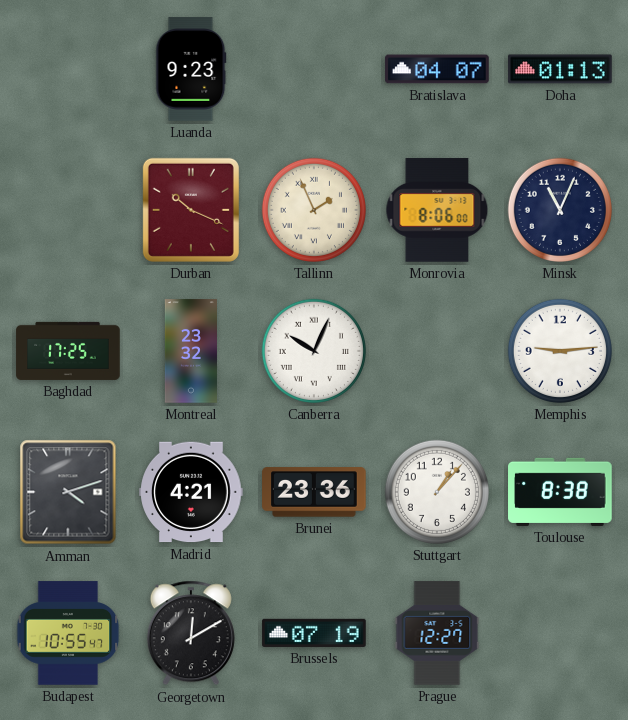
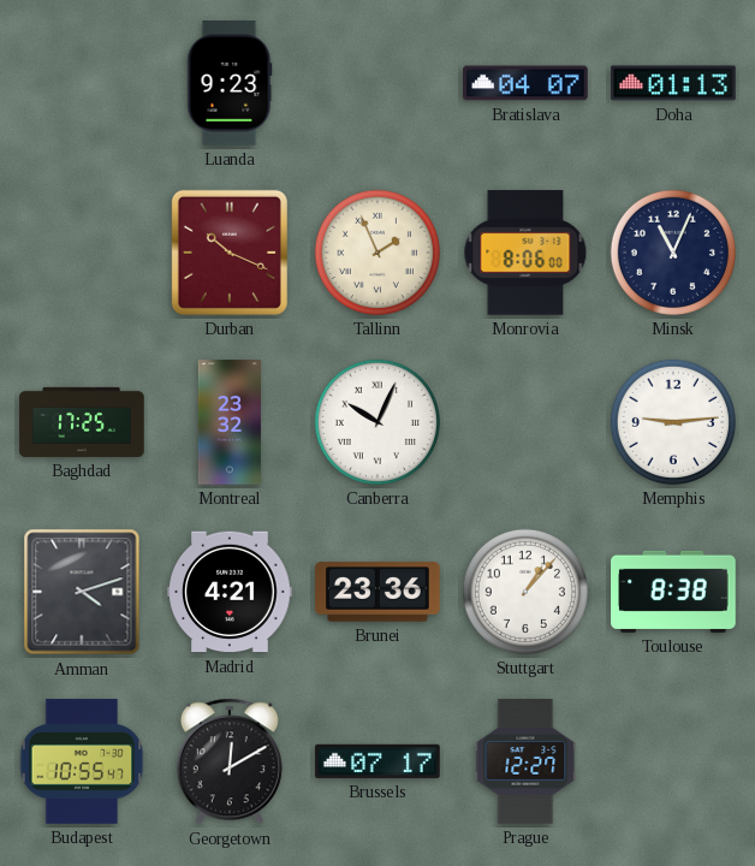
Brussels: 07:19 -> 07:17 (377, 761)
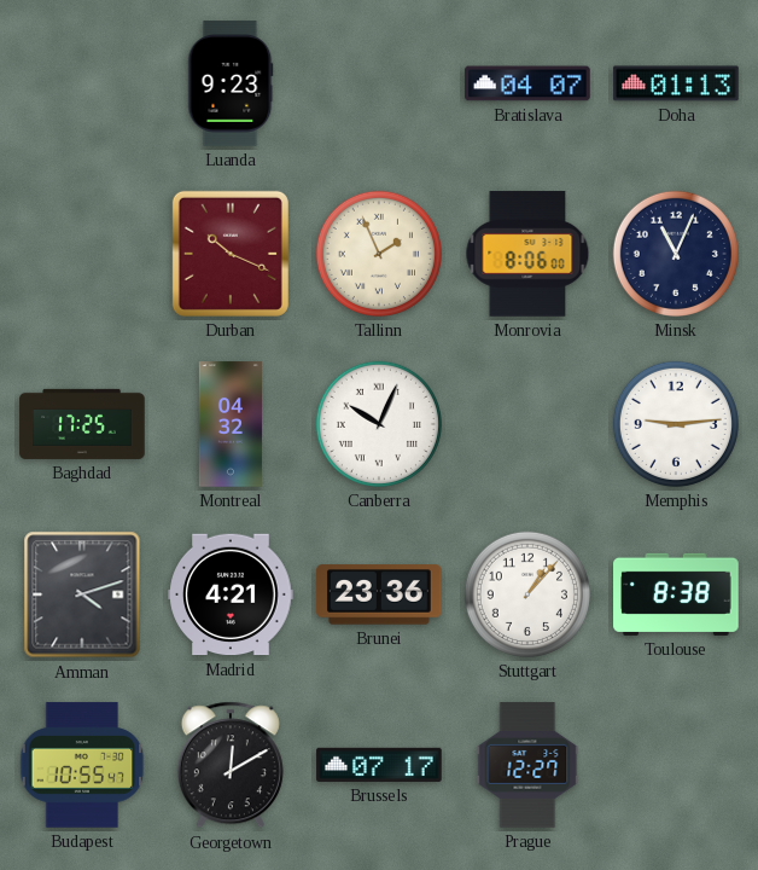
Montreal: 23:32 -> 04:32 (231, 424)
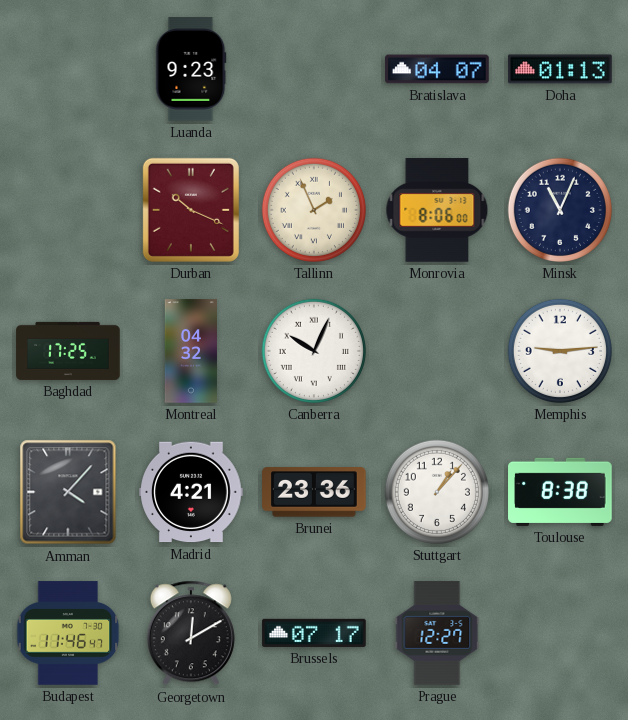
Amman: 4:12 -> 4:07 (68, 492)
Budapest: 10:55 -> 11:46 (68, 633)
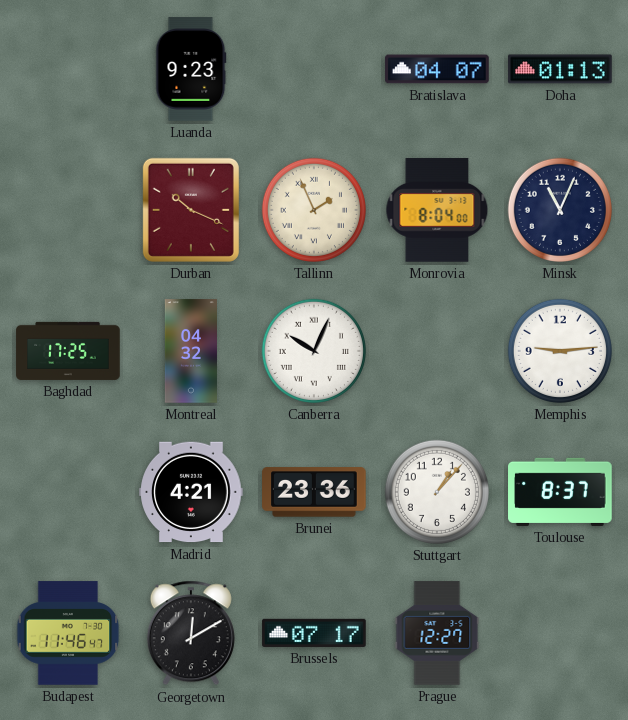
Monrovia: 8:06 -> 8:04 (437, 210)
Amman: 4:07 -> none (68, 492)
Toulouse: 8:38 -> 8:37 (560, 492)
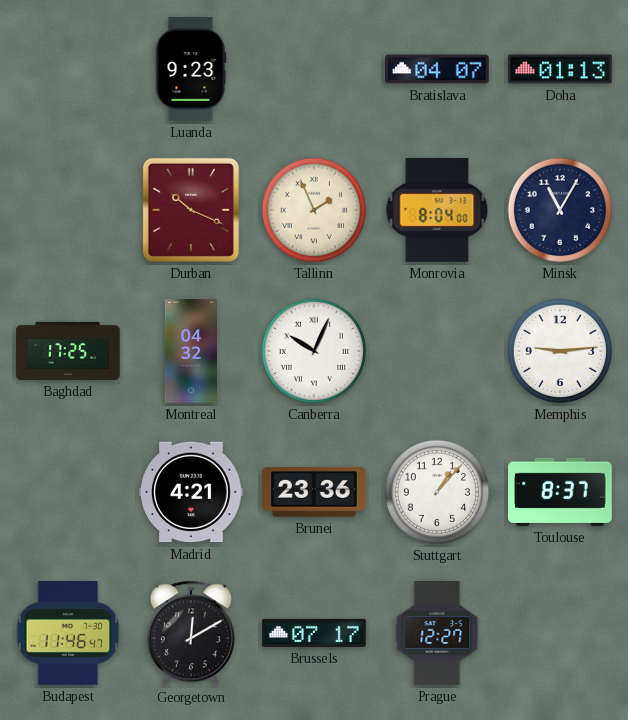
Minsk: 11:04 -> 11:05 (560, 210)
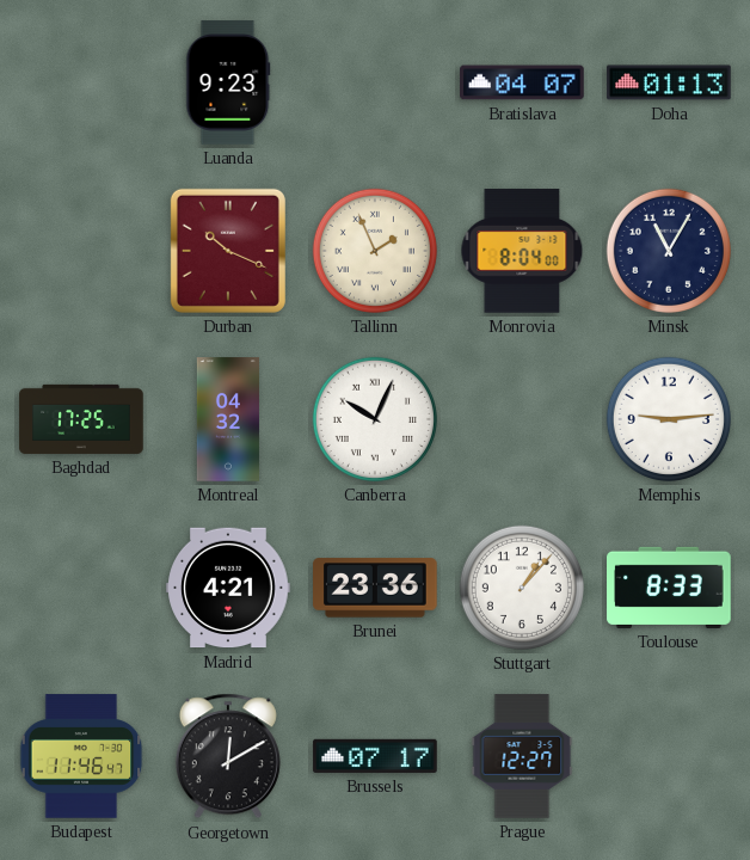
Toulouse: 8:37 -> 8:33 (669, 588)
